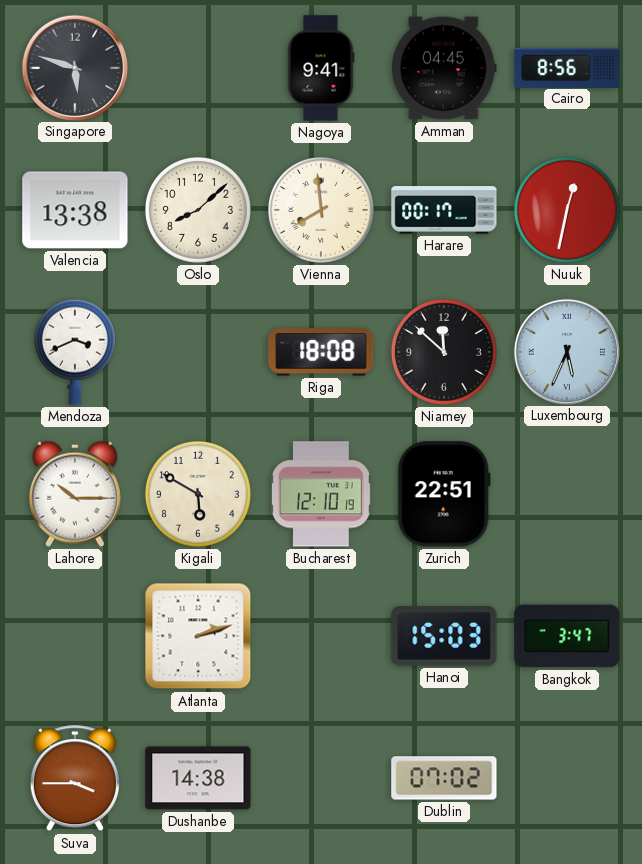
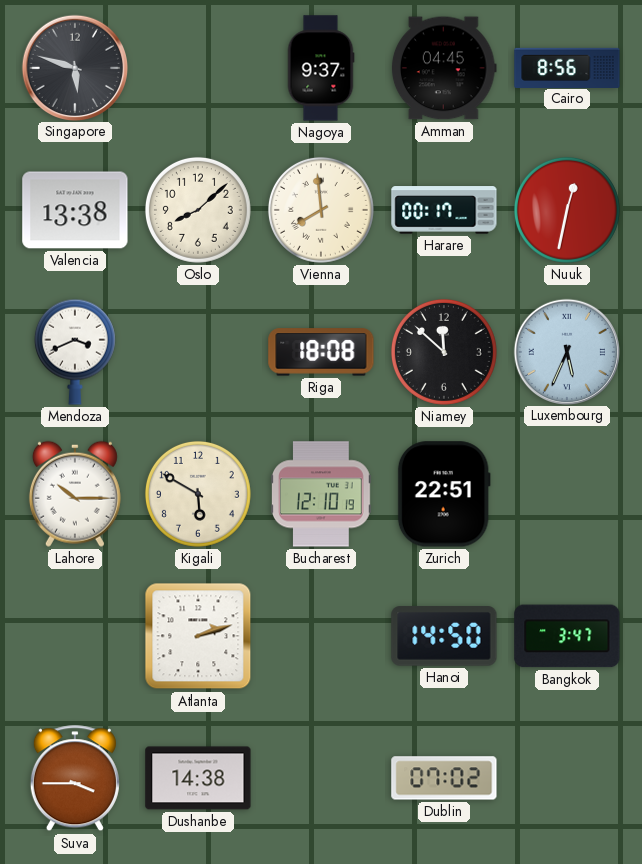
Nagoya: 9:41 -> 9:37 (321, 68)
Hanoi: 15:03 -> 14:50 (444, 636)
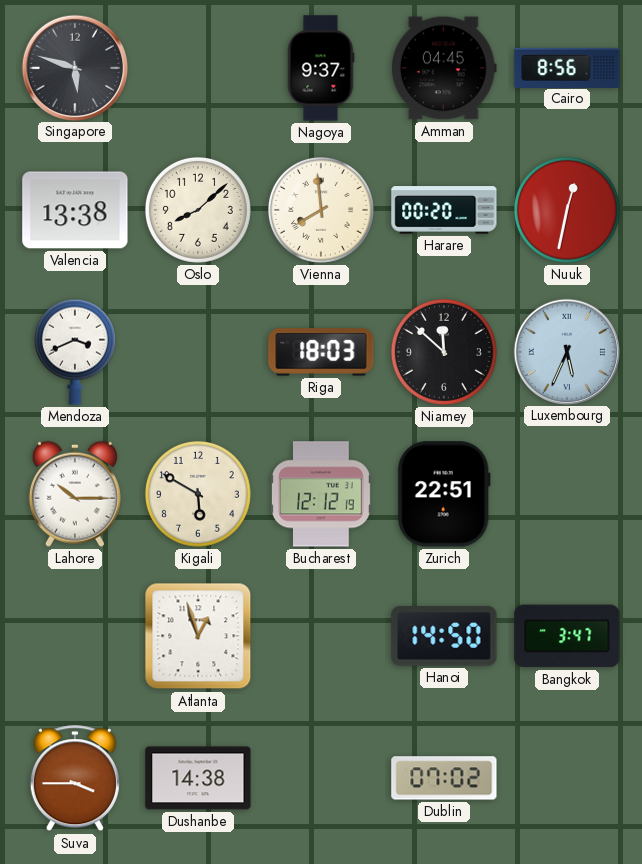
Harare: 00:17 -> 00:20 (444, 210)
Riga: 18:08 -> 18:03 (321, 352)
Bucharest: 12:10 -> 12:12 (322, 494)
Atlanta: 2:12 -> 12:57 (198, 636)
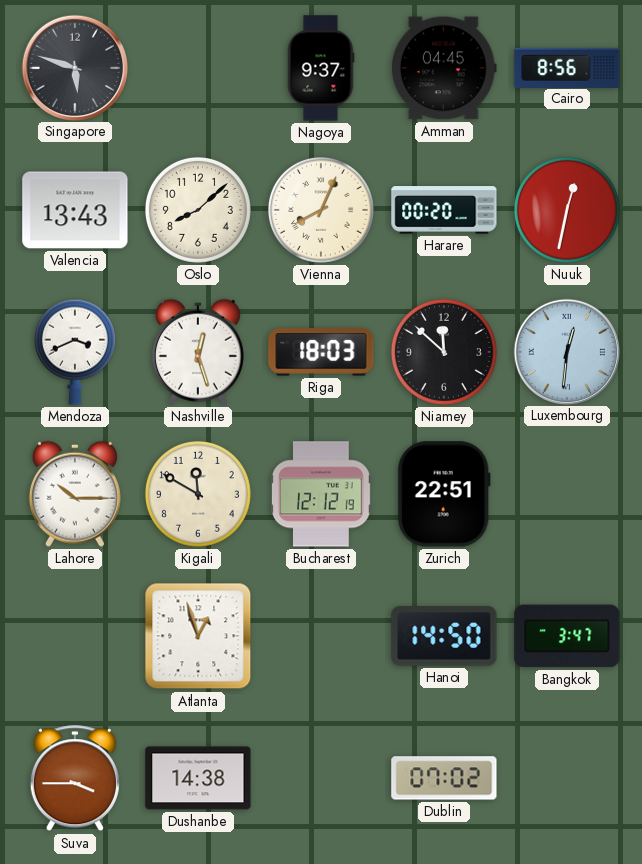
Valencia: 13:38 -> 13:43 (75, 210)
Vienna: 7:59 -> 8:04 (321, 210)
Nashville: none -> 12:27 (198, 352)
Luxembourg: 5:34 -> 12:31 (566, 351)
Kigali: 5:50 -> 11:50 (198, 494)
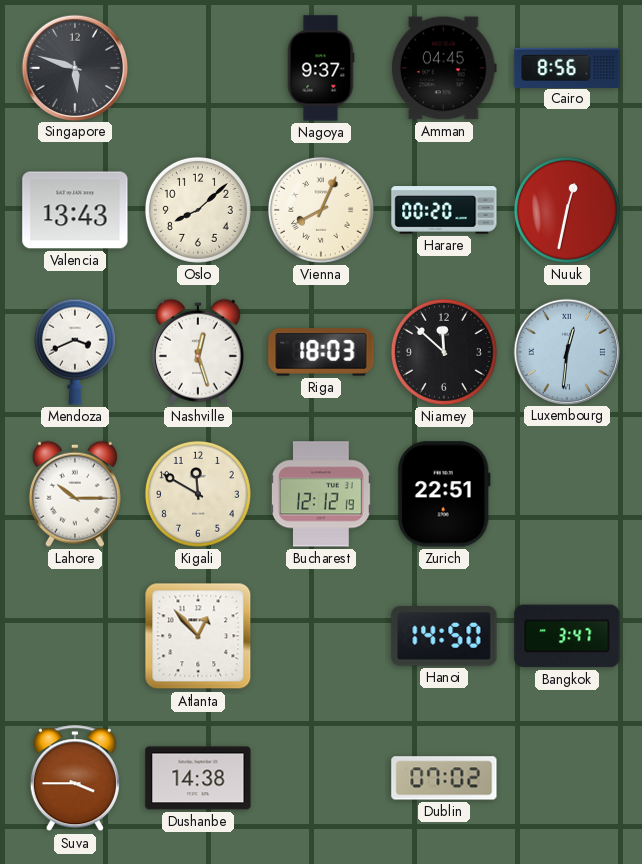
Atlanta: 12:57 -> 12:53 (198, 636)
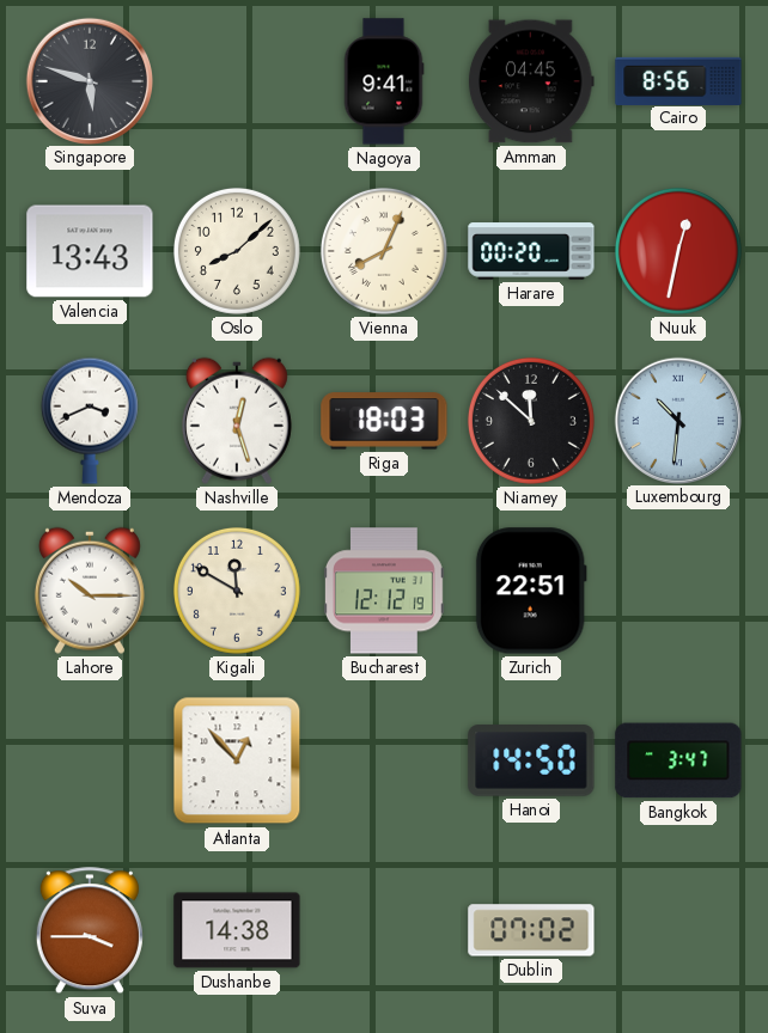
Nagoya: 9:37 -> 9:41 (384, 81)
Luxembourg: 12:31 -> 10:31 (677, 420)
